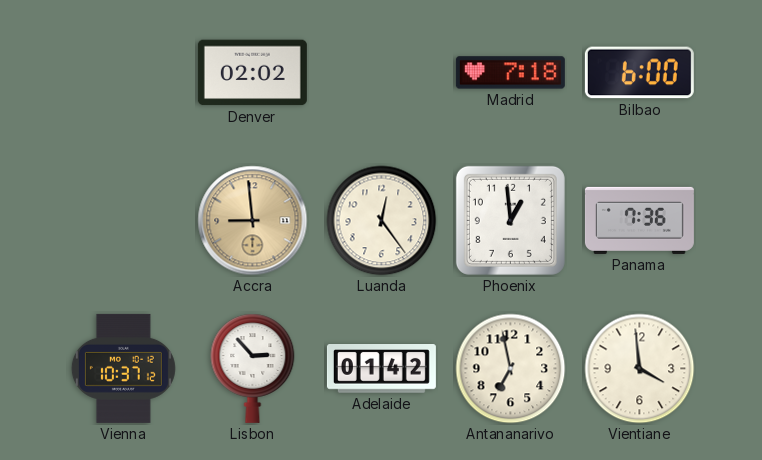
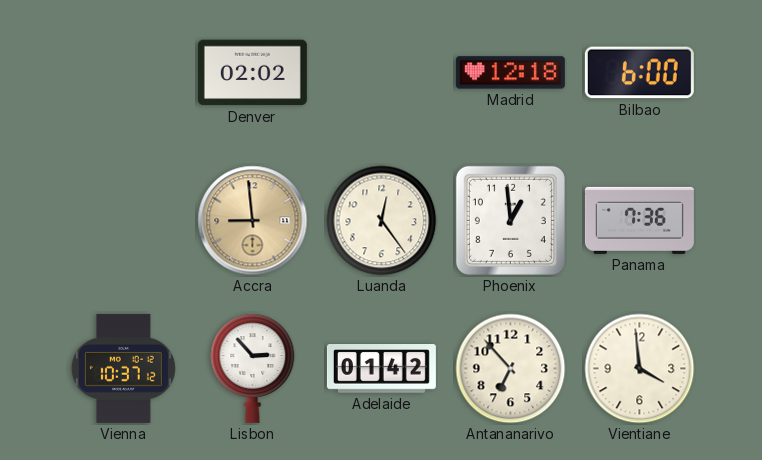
Madrid: 7:18 -> 12:18 (510, 73)
Antananarivo: 6:58 -> 6:53 (511, 369)
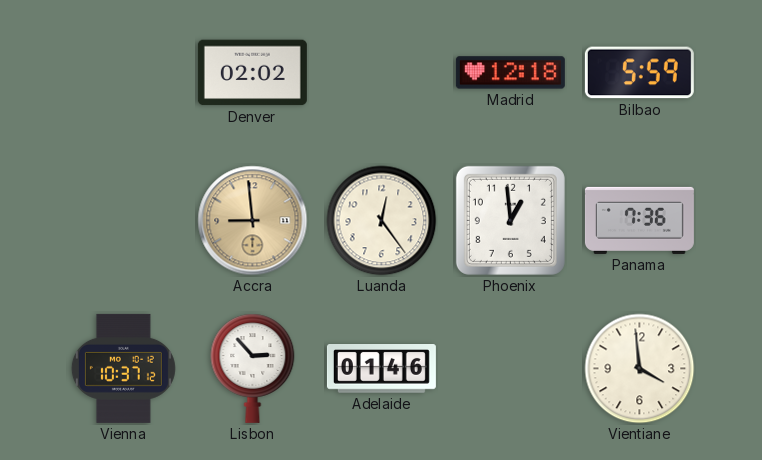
Bilbao: 6:00 -> 5:59 (639, 73)
Adelaide: 01:42 -> 01:46 (381, 369)
Antananarivo: 6:53 -> none (511, 369)
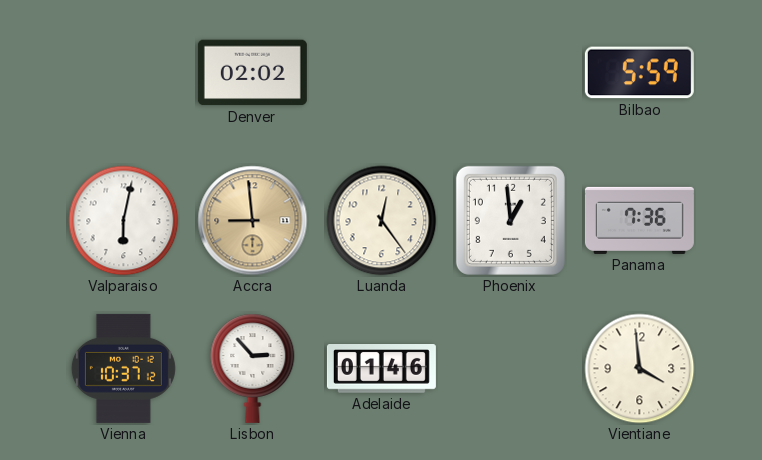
Madrid: 12:18 -> none (510, 73)
Valparaiso: none -> 6:02 (124, 221)
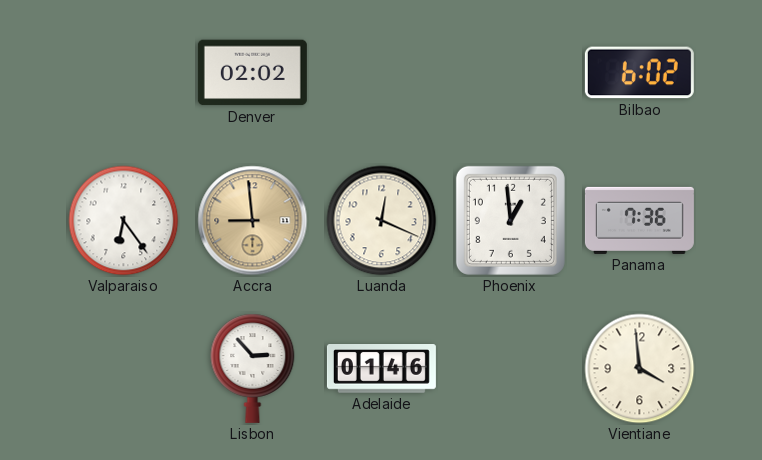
Bilbao: 5:59 -> 6:02 (639, 73)
Valparaiso: 6:02 -> 6:24 (124, 221)
Luanda: 12:24 -> 12:19 (382, 221)
Vienna: 10:37 -> none (123, 368)
